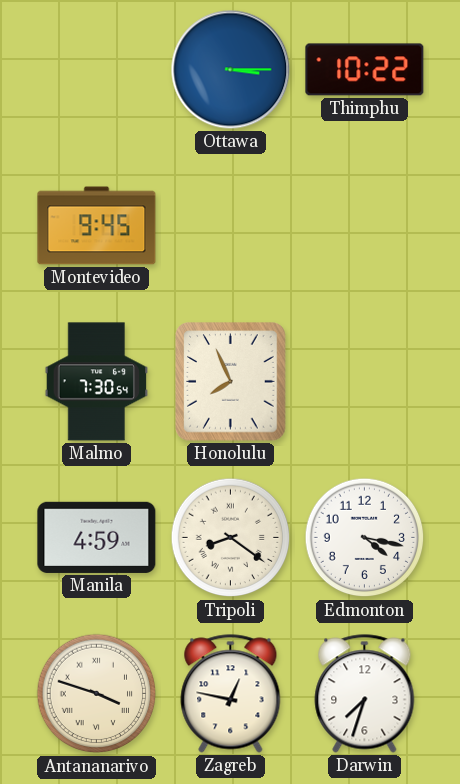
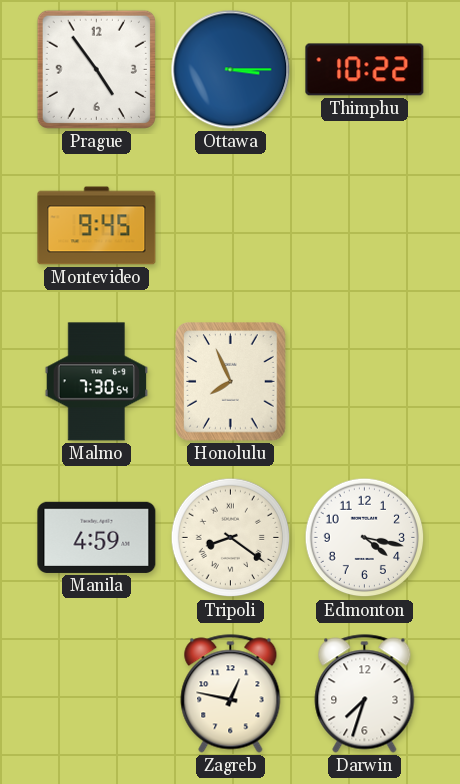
Prague: none -> 4:54 (96, 69)
Antananarivo: 3:48 -> none (97, 694)
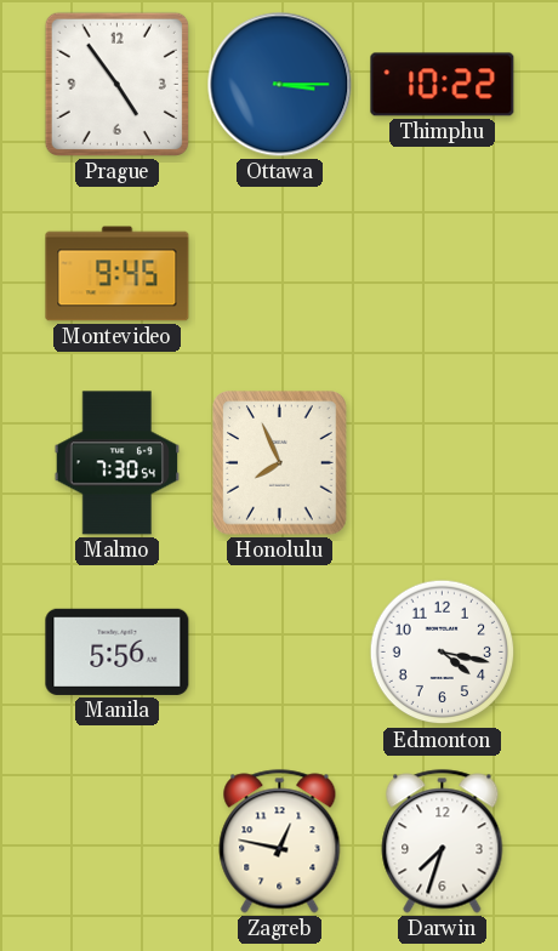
Manila: 4:59 -> 5:56 (118, 651)
Tripoli: 8:21 -> none (231, 538)
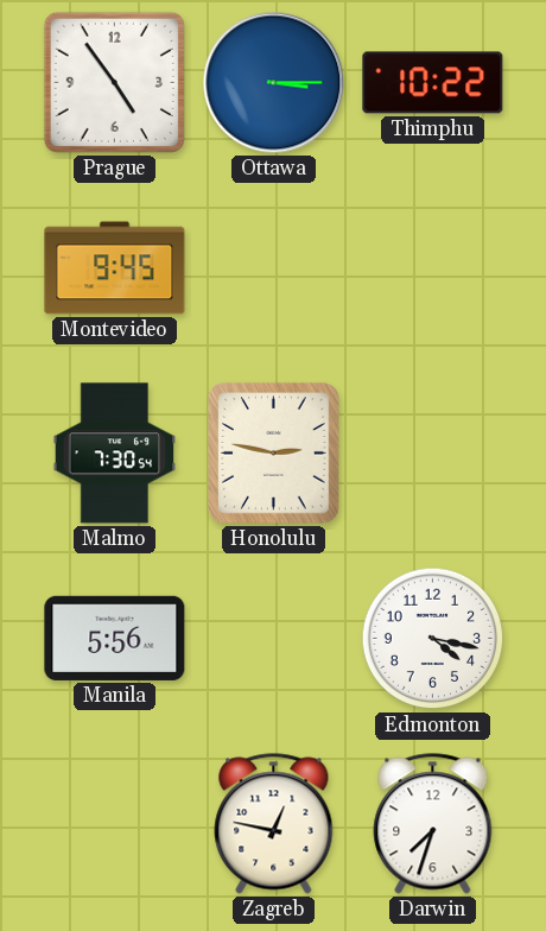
Honolulu: 7:56 -> 2:47 (274, 454)
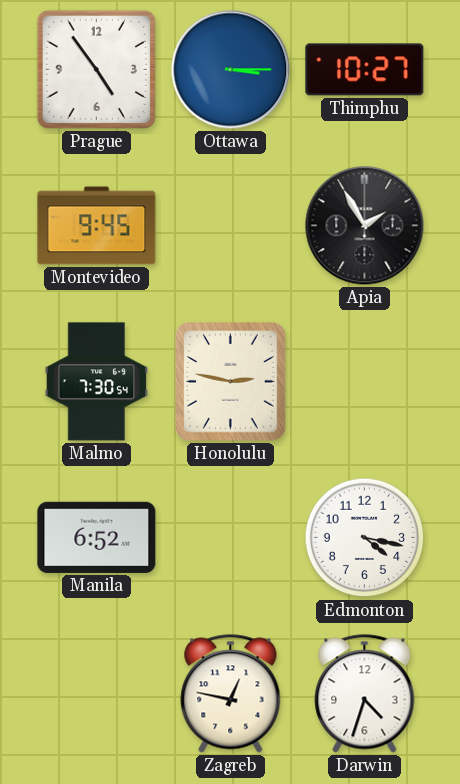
Thimphu: 10:22 -> 10:27 (365, 70)
Apia: none -> 1:55 (365, 226)
Manila: 5:56 -> 6:52 (97, 537)
Darwin: 7:33 -> 4:33 (365, 694)
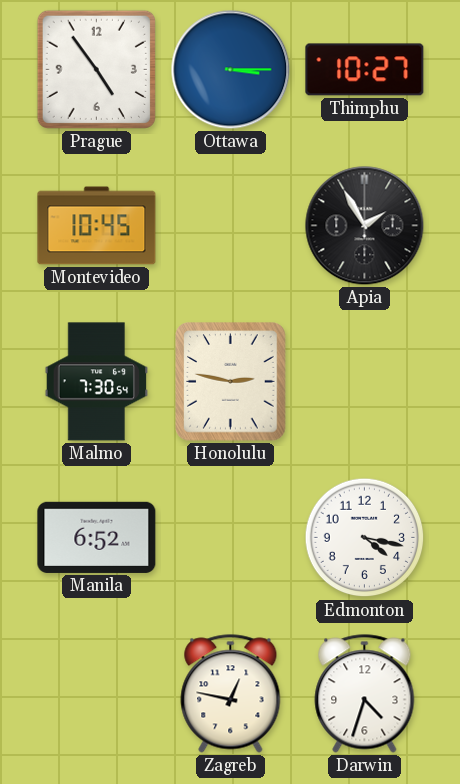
Montevideo: 9:45 -> 10:45 (97, 226)
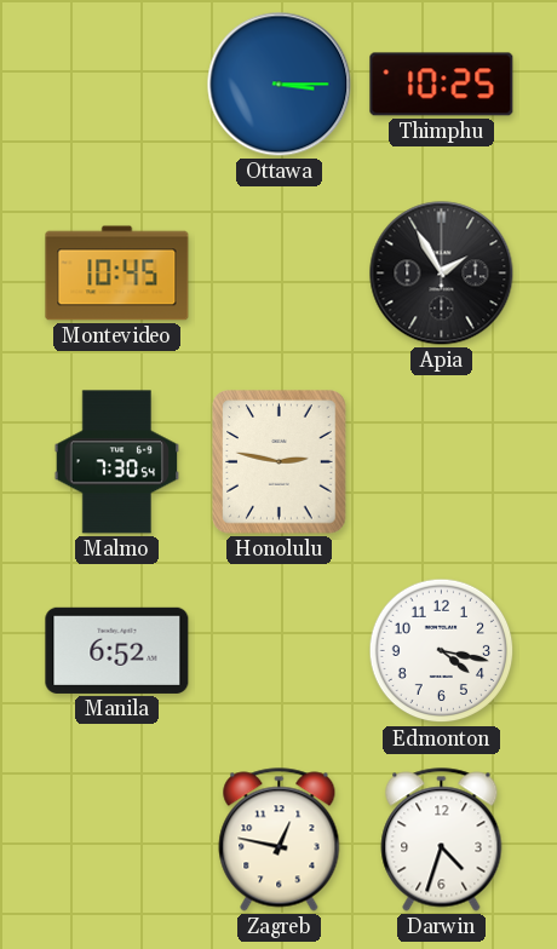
Prague: 4:54 -> none (96, 69)
Thimphu: 10:27 -> 10:25 (442, 85)
